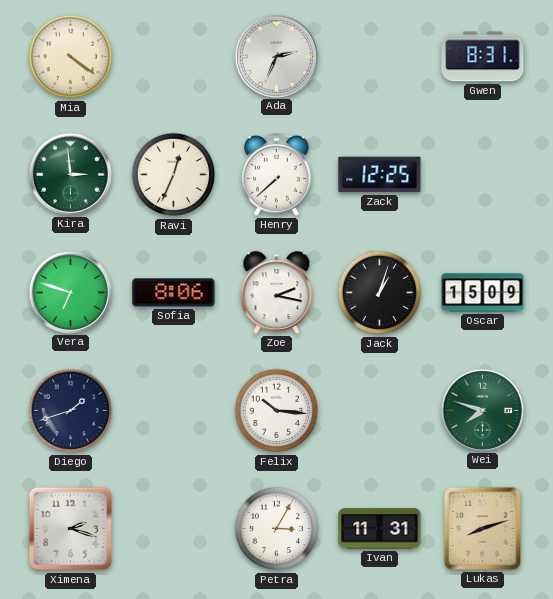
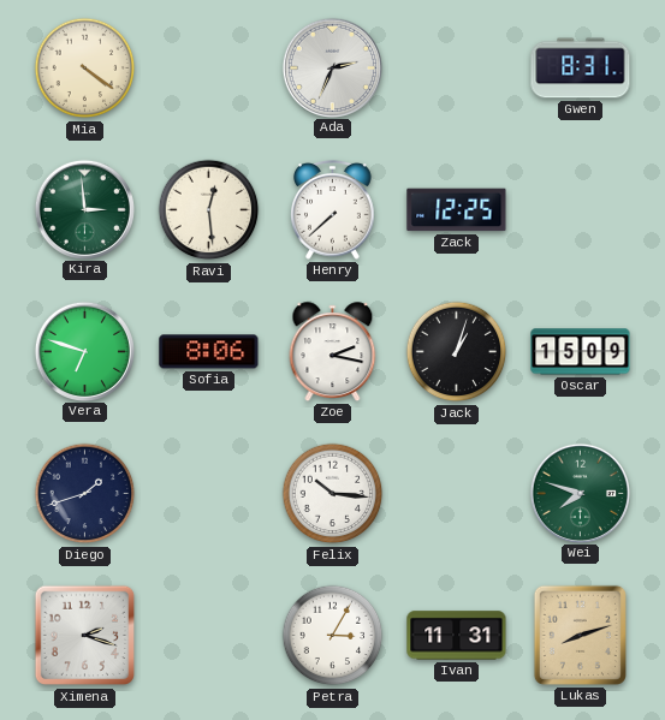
Ravi: 12:34 -> 12:29 (209, 210)
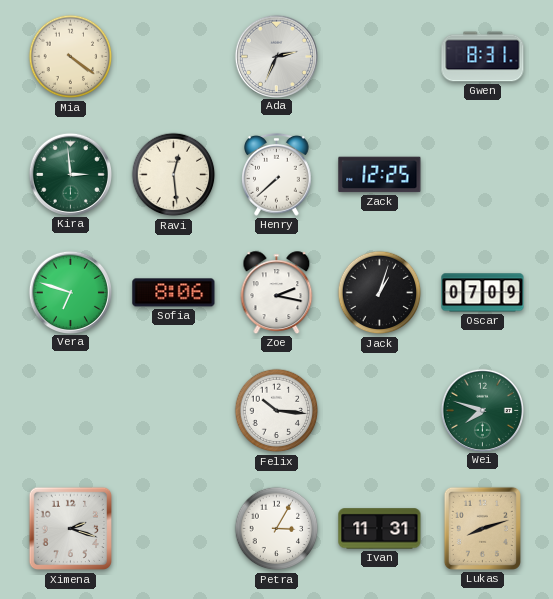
Oscar: 15:09 -> 07:09 (483, 293)
Diego: 1:42 -> none (85, 494)
